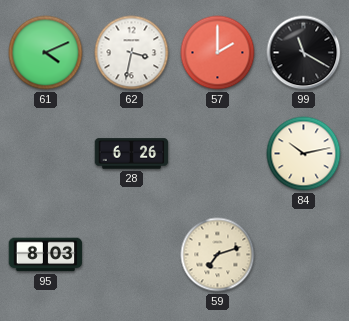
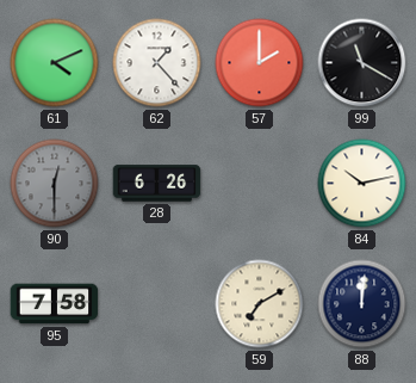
62: 3:32 -> 1:23 (157, 63)
90: none -> 12:30 (55, 184)
95: 8:03 -> 7:58 (55, 304)
59: 7:12 -> 7:10 (260, 304)
88: none -> 12:01 (362, 304)
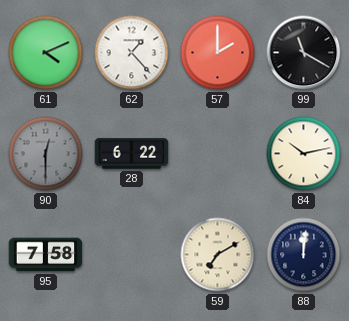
28: 6:26 -> 6:22 (132, 154)
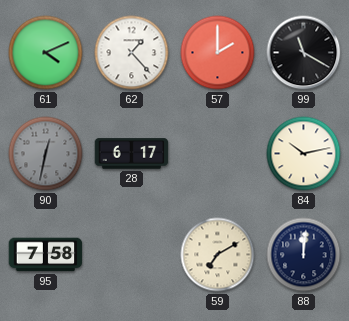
90: 12:30 -> 12:32 (46, 154)
28: 6:22 -> 6:17 (132, 154)
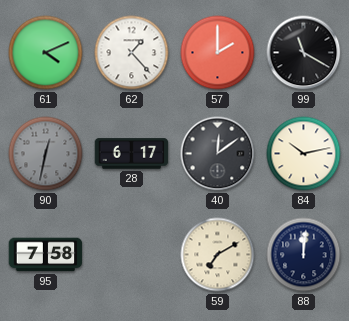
40: none -> 12:09 (218, 154)
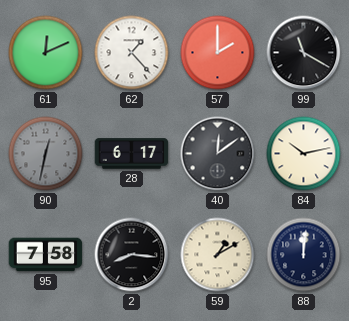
61: 4:11 -> 12:11 (46, 53)
2: none -> 8:16 (132, 255)
59: 7:10 -> 1:10 (218, 255)
